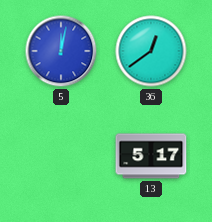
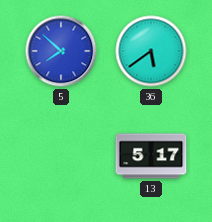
5: 12:02 -> 7:52 (61, 51)
36: 12:39 -> 5:39 (151, 51)
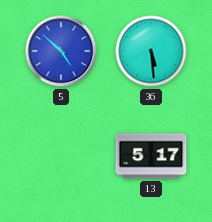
5: 7:52 -> 4:52 (61, 51)
36: 5:39 -> 5:29 (151, 51)
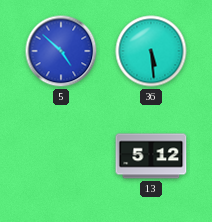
13: 5:17 -> 5:12 (151, 156)
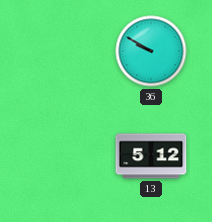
5: 4:52 -> none (61, 51)
36: 5:29 -> 9:50 (151, 51)
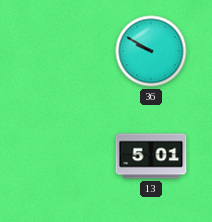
13: 5:12 -> 5:01 (151, 156)
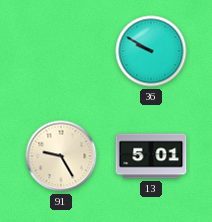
91: none -> 9:25 (61, 156)
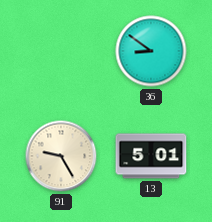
36: 9:50 -> 8:51 (151, 51)
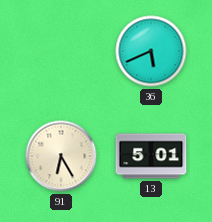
36: 8:51 -> 5:41 (151, 51)
91: 9:25 -> 6:25 (61, 156)
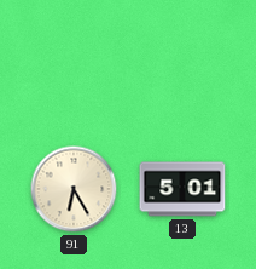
36: 5:41 -> none (151, 51)
